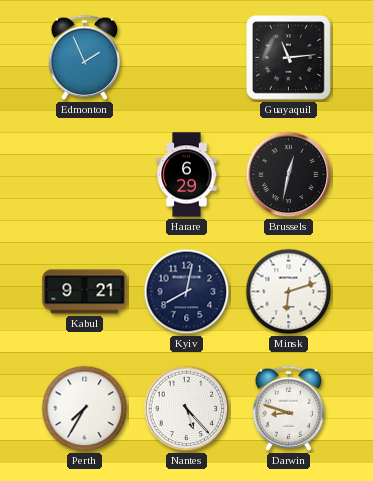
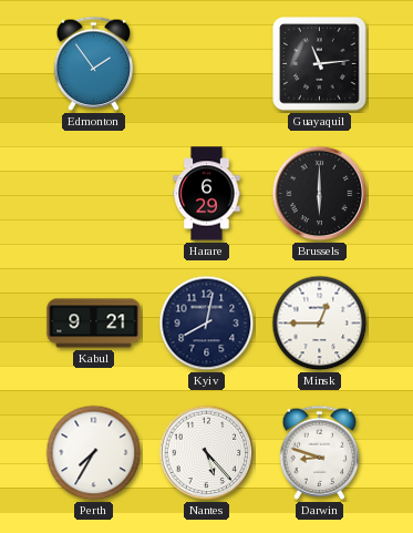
Edmonton: 1:56 -> 1:54 (94, 63)
Brussels: 12:32 -> 6:00 (320, 194)
Minsk: 6:12 -> 12:45 (320, 324)
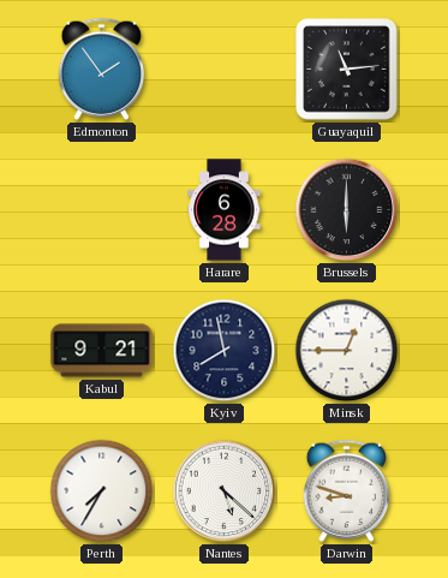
Harare: 6:29 -> 6:28 (225, 210)
Kyiv: 8:02 -> 7:58 (225, 351)
Nantes: 5:23 -> 5:22 (225, 491)
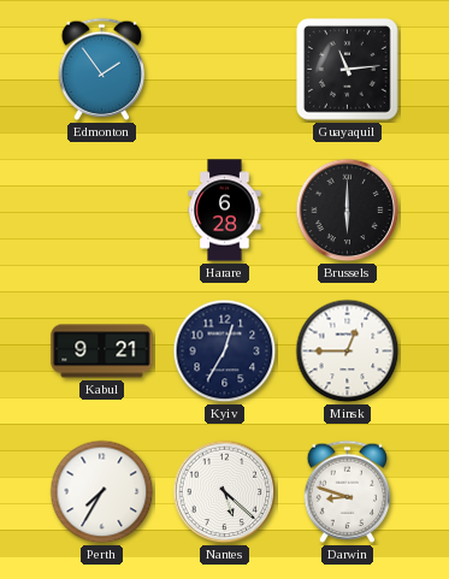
Kyiv: 7:58 -> 12:35 (225, 351)
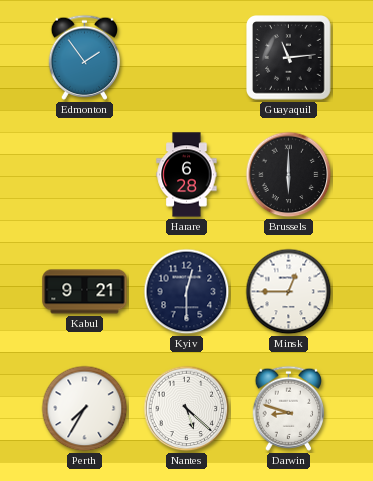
Kyiv: 12:35 -> 12:30 (187, 292)
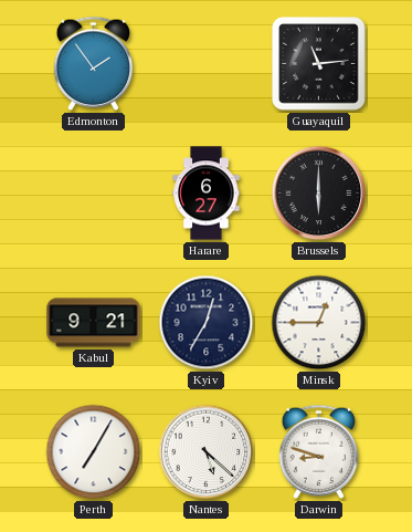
Harare: 6:28 -> 6:27 (207, 194)
Kyiv: 12:30 -> 12:35 (207, 323)
Perth: 7:35 -> 7:05 (94, 452)
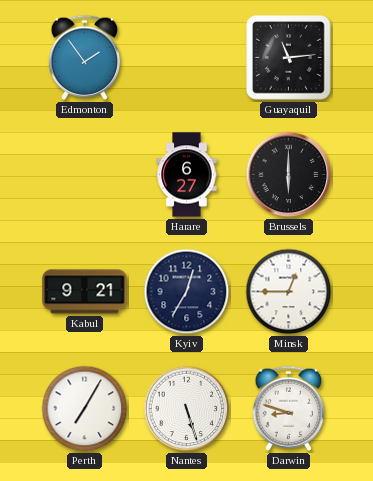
Nantes: 5:22 -> 5:27 (187, 409)
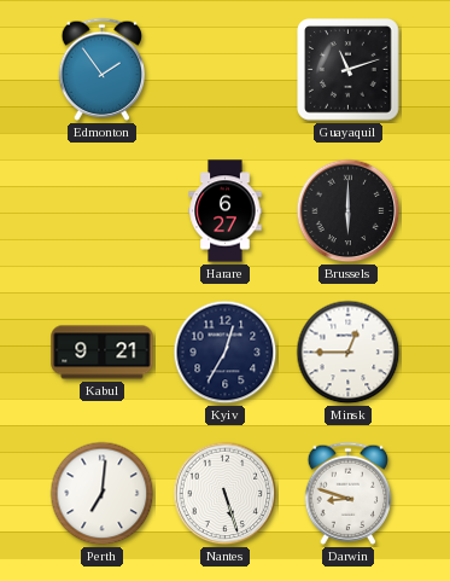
Guayaquil: 11:14 -> 11:12 (349, 70)
Perth: 7:05 -> 7:01 (103, 494)
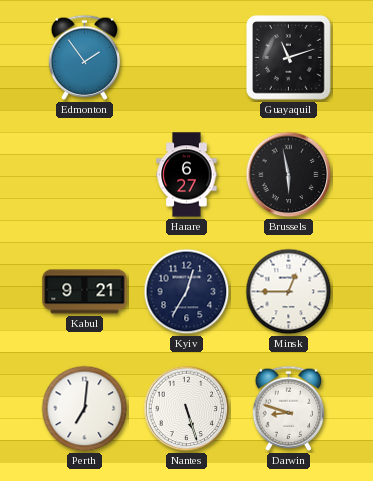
Brussels: 6:00 -> 5:58 (289, 175)
